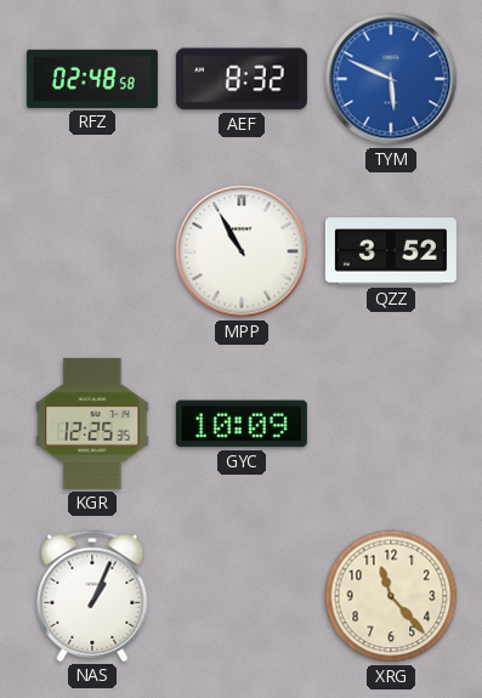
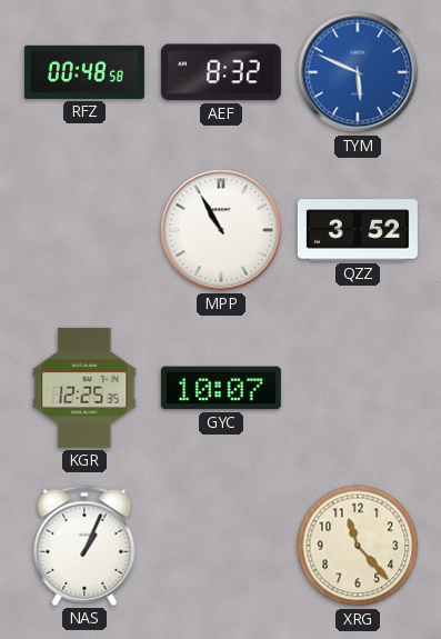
RFZ: 02:48 -> 00:48 (84, 72)
GYC: 10:09 -> 10:07 (221, 388)
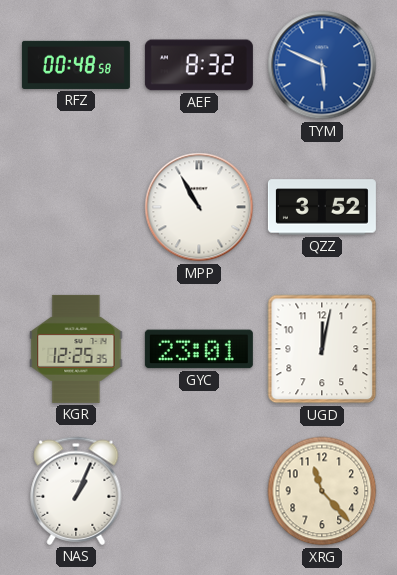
GYC: 10:07 -> 23:01 (199, 349)
UGD: none -> 12:02 (322, 349)
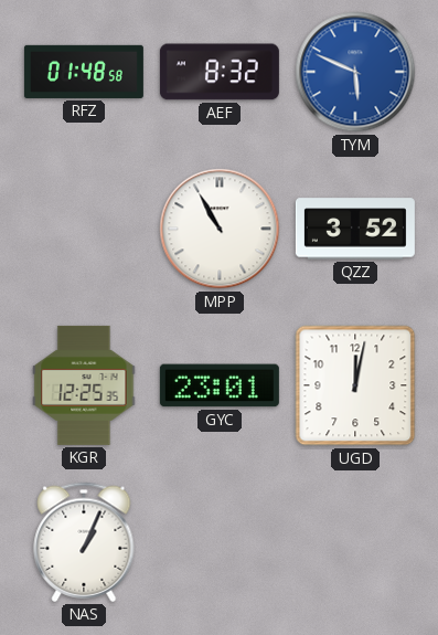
RFZ: 00:48 -> 01:48 (84, 72)
XRG: 11:23 -> none (322, 491)
